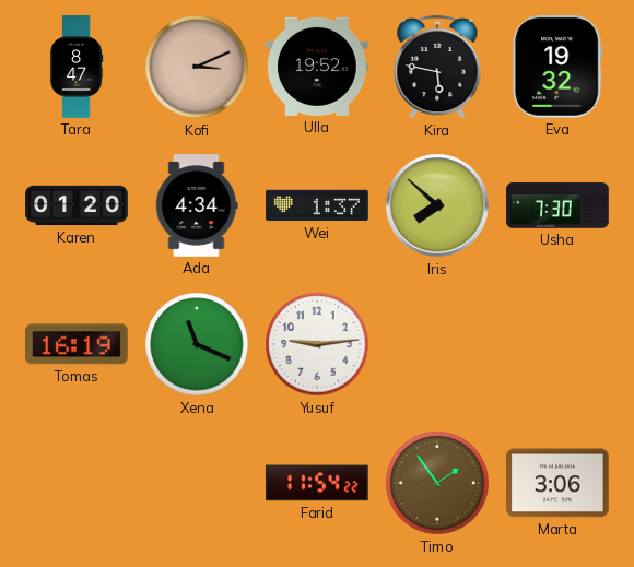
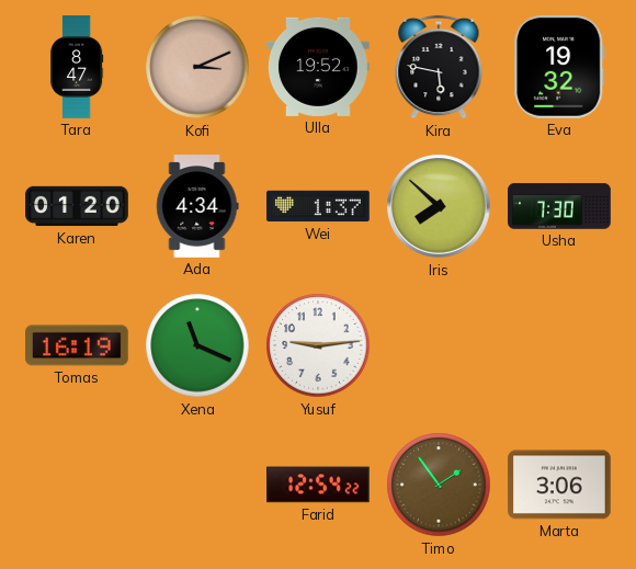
Farid: 11:54 -> 12:54 (319, 485)
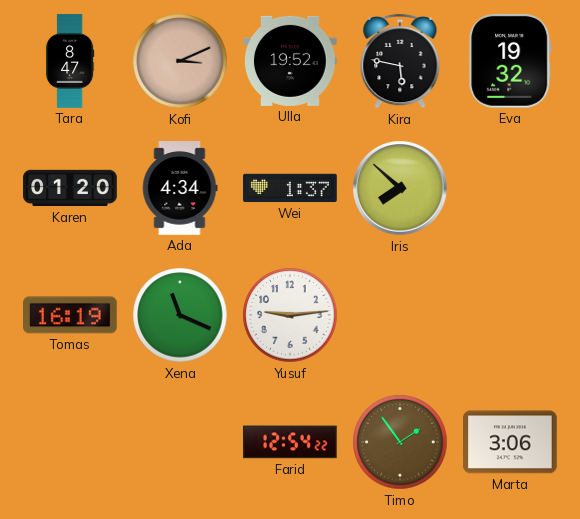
Usha: 7:30 -> none (559, 206)
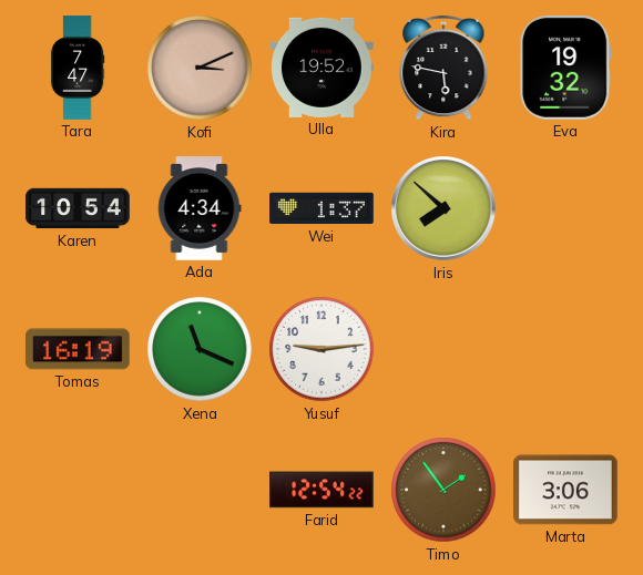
Tara: 8:47 -> 7:47 (78, 68)
Karen: 01:20 -> 10:54 (78, 208)
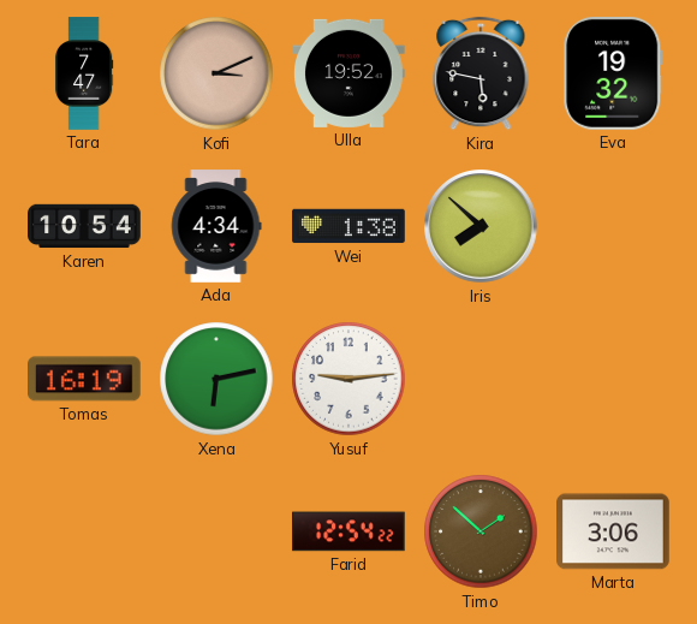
Wei: 1:37 -> 1:38 (348, 226)
Xena: 11:19 -> 6:13 (216, 379)
Timo: 1:54 -> 1:52 (481, 531)
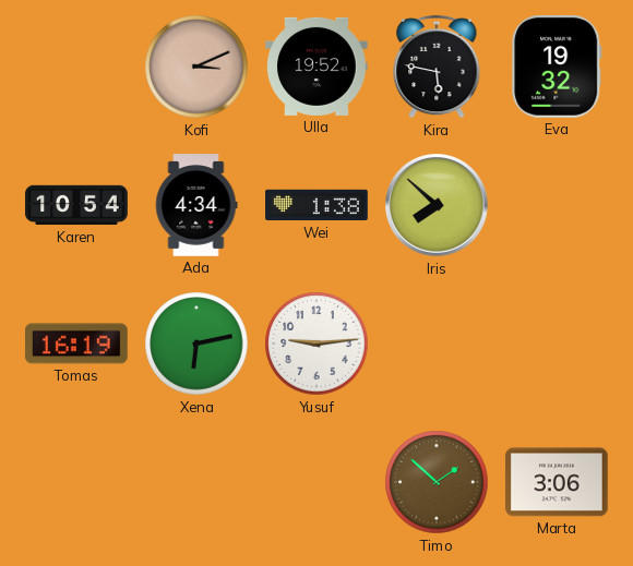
Tara: 7:47 -> none (84, 73)
Farid: 12:54 -> none (350, 531)
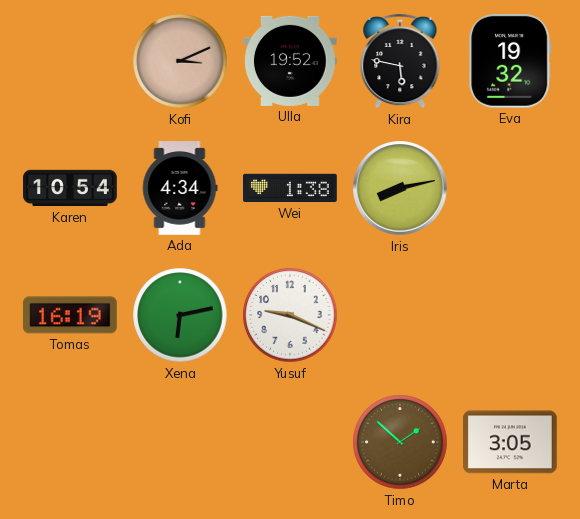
Iris: 7:52 -> 8:13 (400, 188)
Yusuf: 9:14 -> 9:19 (290, 315)
Marta: 3:06 -> 3:05 (511, 442)
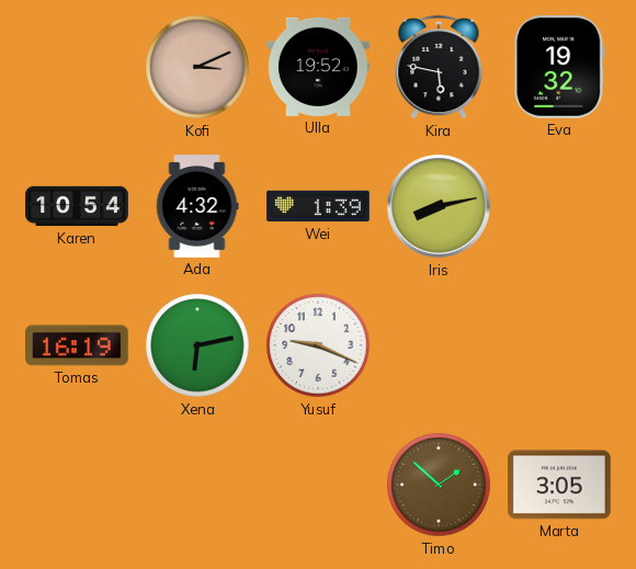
Ada: 4:34 -> 4:32 (197, 206)
Wei: 1:38 -> 1:39 (318, 206)
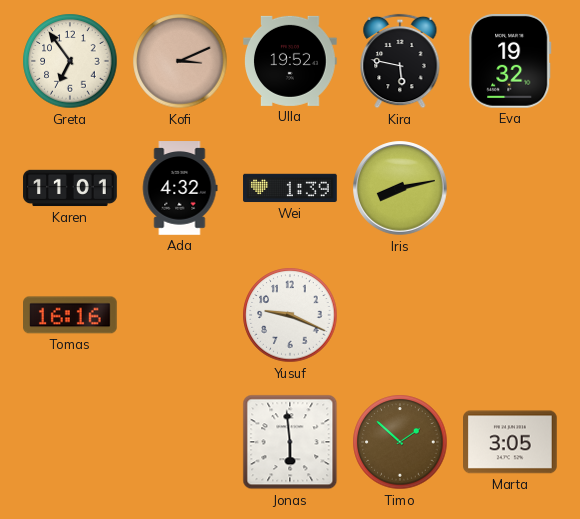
Greta: none -> 6:54 (70, 61)
Karen: 10:54 -> 11:01 (70, 188)
Tomas: 16:19 -> 16:16 (71, 315)
Xena: 6:13 -> none (197, 345)
Jonas: none -> 5:59 (290, 442)
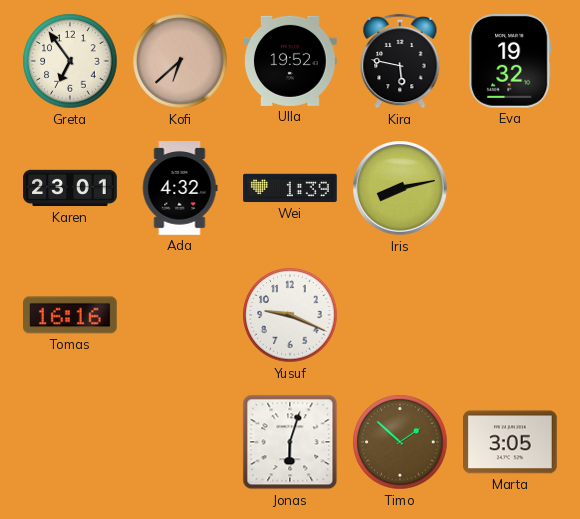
Kofi: 3:11 -> 6:38 (180, 61)
Karen: 11:01 -> 23:01 (70, 188)
Jonas: 5:59 -> 6:03 (290, 442)
